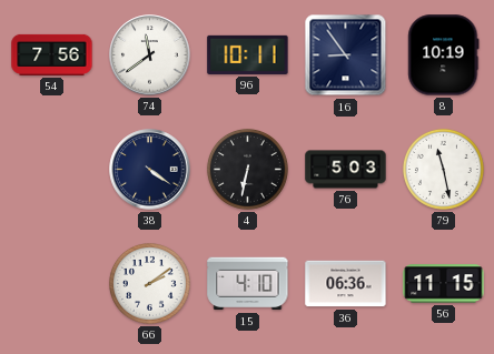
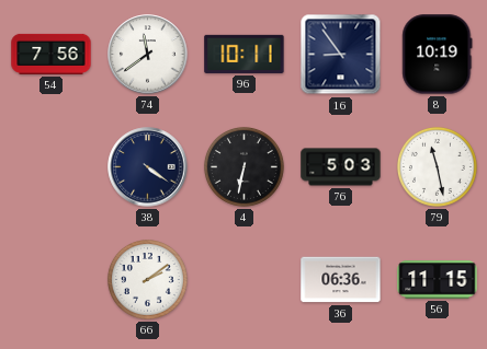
15: 4:10 -> none (248, 284)
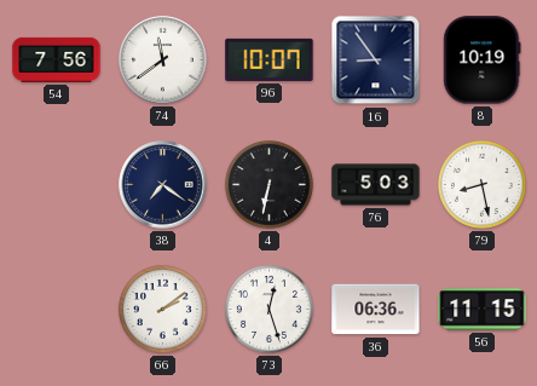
96: 10:11 -> 10:07 (270, 59)
38: 4:21 -> 7:21 (163, 185)
79: 11:28 -> 8:28 (481, 184)
73: none -> 12:27 (268, 309)
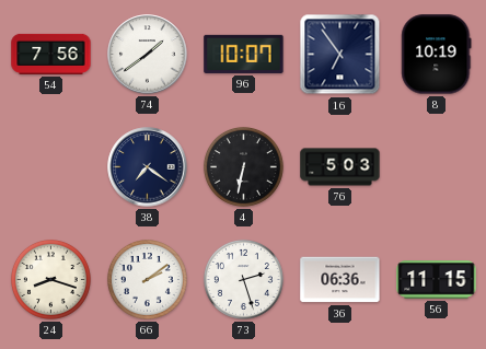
74: 11:39 -> 1:39 (148, 55)
16: 8:54 -> 6:54 (340, 55)
79: 8:28 -> none (481, 184)
24: none -> 8:18 (50, 279)
73: 12:27 -> 2:27 (243, 279)
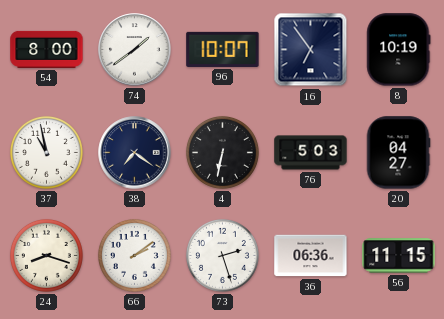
54: 7:56 -> 8:00 (47, 49)
37: none -> 10:58 (46, 152)
20: none -> 04:27 (398, 153)
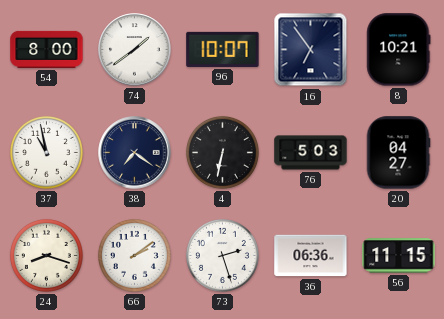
8: 10:19 -> 10:21 (399, 50)
